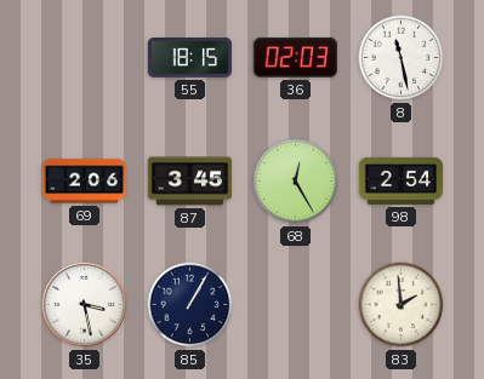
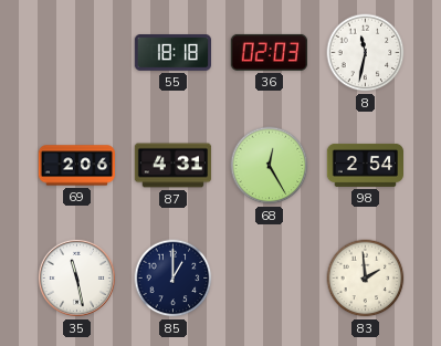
55: 18:15 -> 18:18 (172, 53)
8: 11:28 -> 11:32 (366, 53)
87: 3:45 -> 4:31 (174, 166)
35: 3:28 -> 11:28 (76, 277)
85: 1:05 -> 1:00 (174, 279)
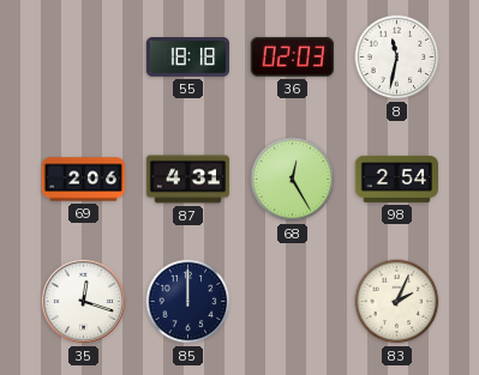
35: 11:28 -> 12:18 (83, 301)
85: 1:00 -> 12:00 (188, 302)
83: 1:59 -> 2:04 (397, 302)
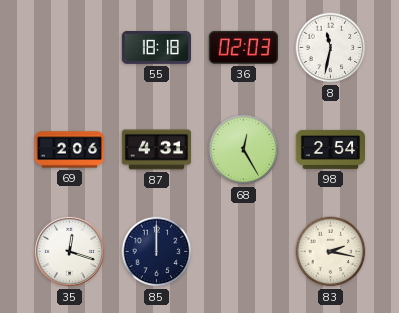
83: 2:04 -> 2:17 (331, 252)
